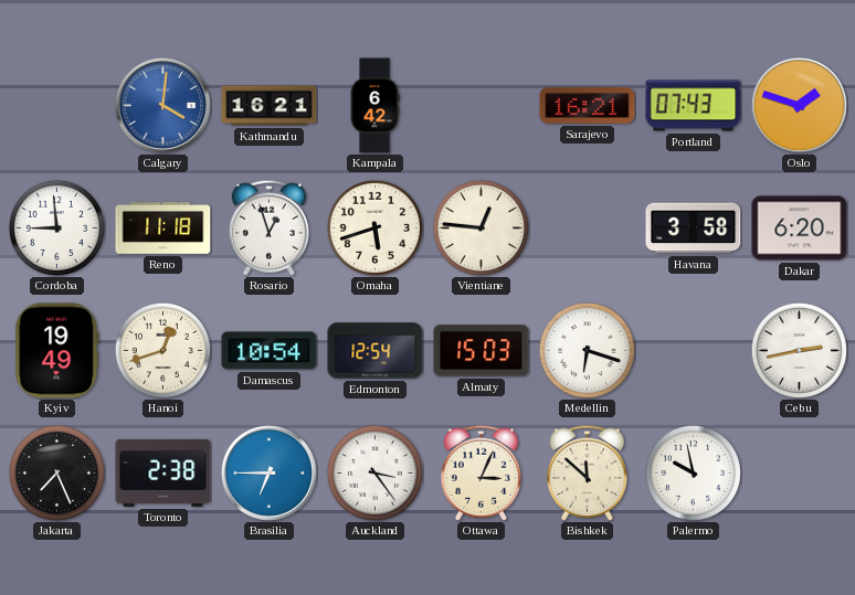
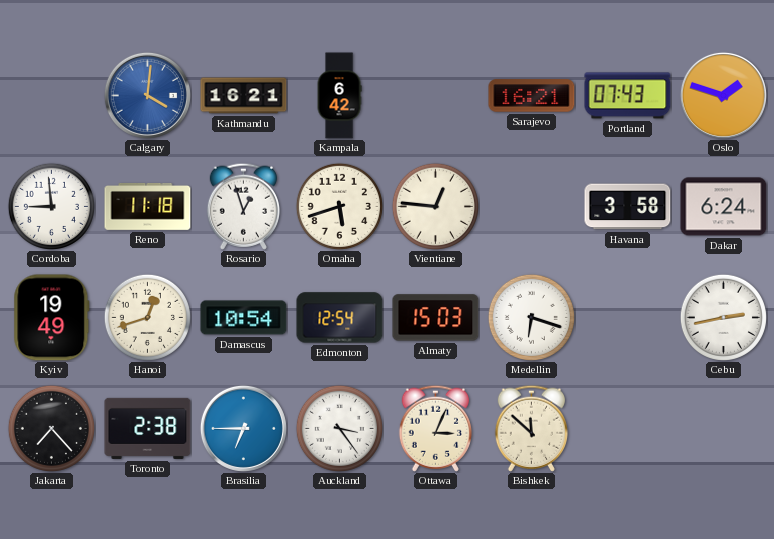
Dakar: 6:20 -> 6:24 (724, 207)
Jakarta: 7:26 -> 7:23 (51, 428)
Palermo: 9:58 -> none (693, 472)
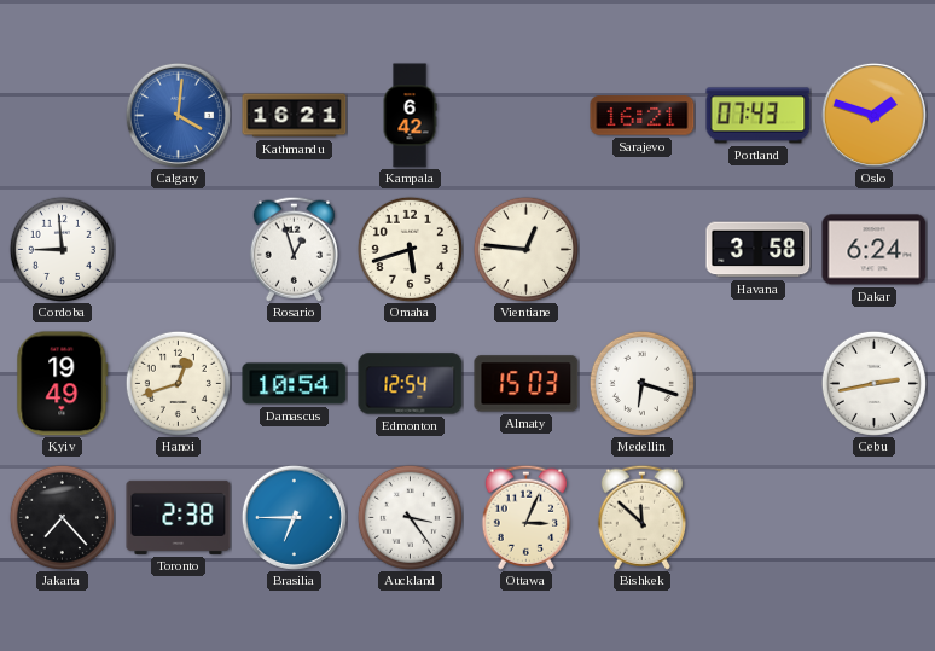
Reno: 11:18 -> none (148, 206)
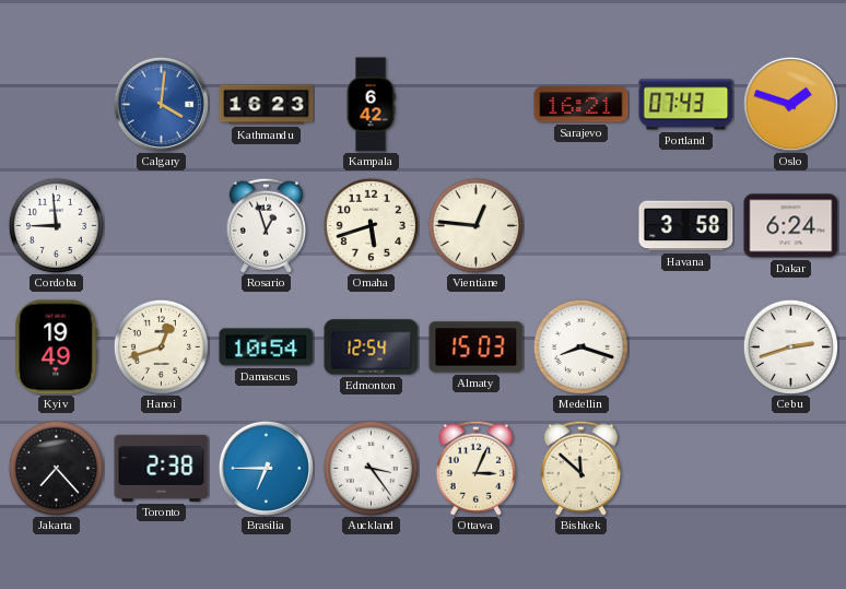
Kathmandu: 16:21 -> 16:23 (267, 105)
Medellin: 6:18 -> 8:18 (580, 346)
Cebu: 2:43 -> 2:42 (790, 346)
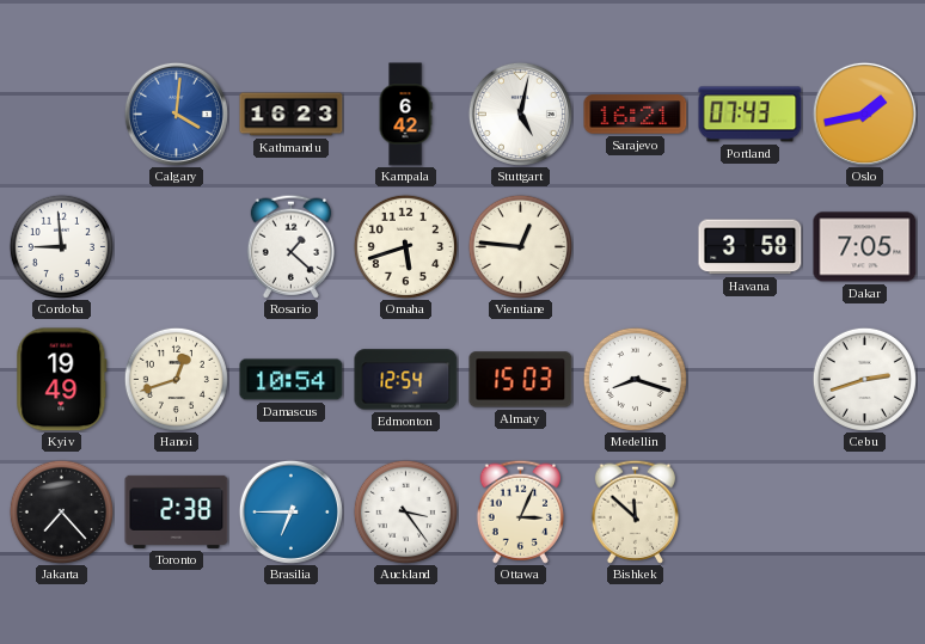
Stuttgart: none -> 5:02 (520, 114)
Oslo: 1:48 -> 1:43 (864, 114)
Rosario: 12:57 -> 1:22 (290, 246)
Dakar: 6:24 -> 7:05 (865, 247)
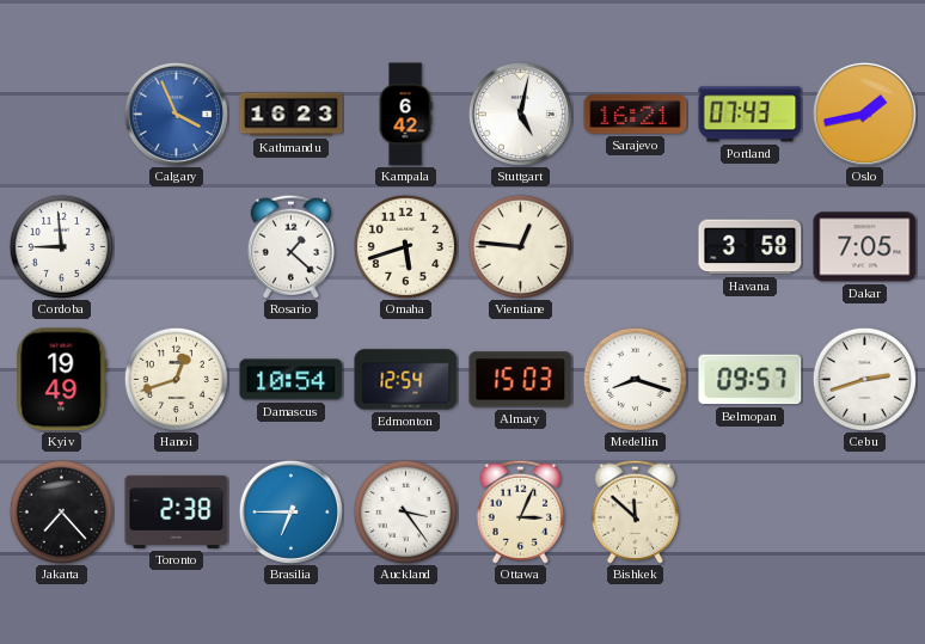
Calgary: 4:01 -> 3:56 (176, 114)
Belmopan: none -> 09:57 (751, 380)
